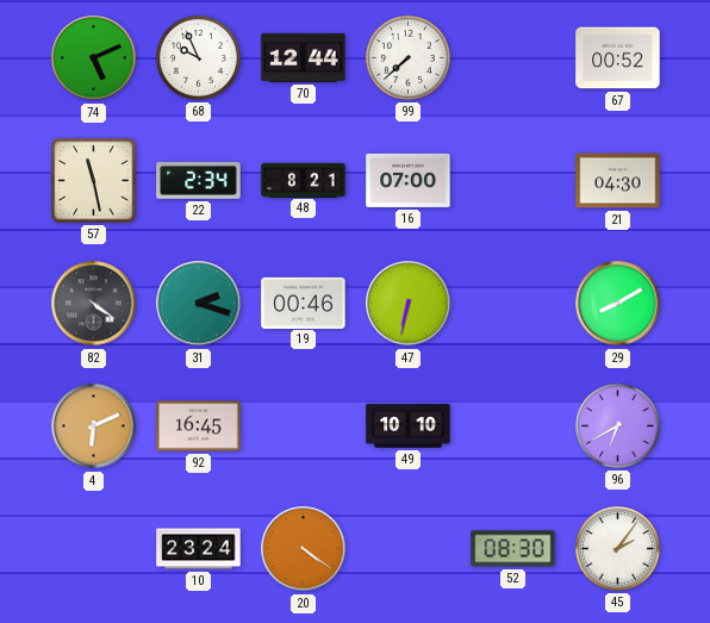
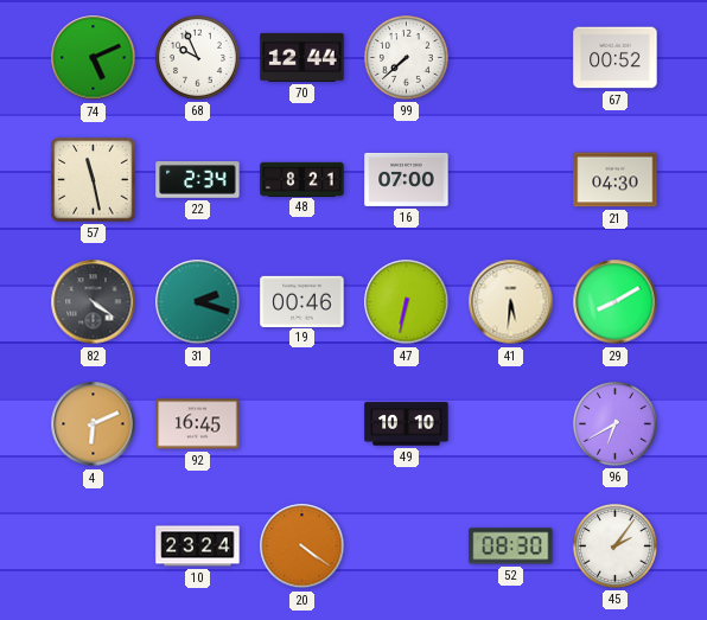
41: none -> 5:31 (511, 302)
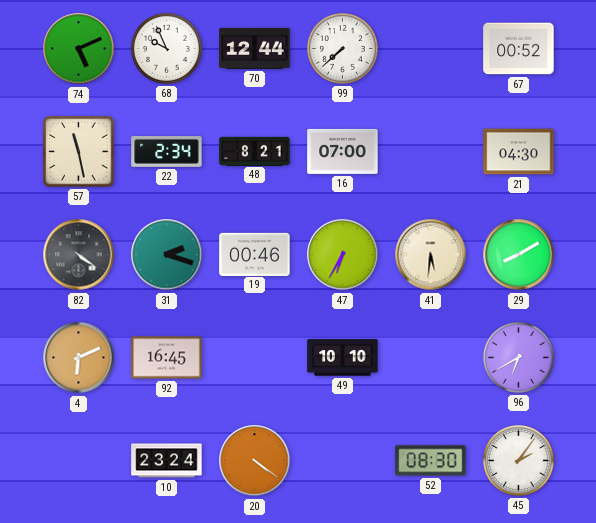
47: 6:32 -> 6:35 (343, 255)
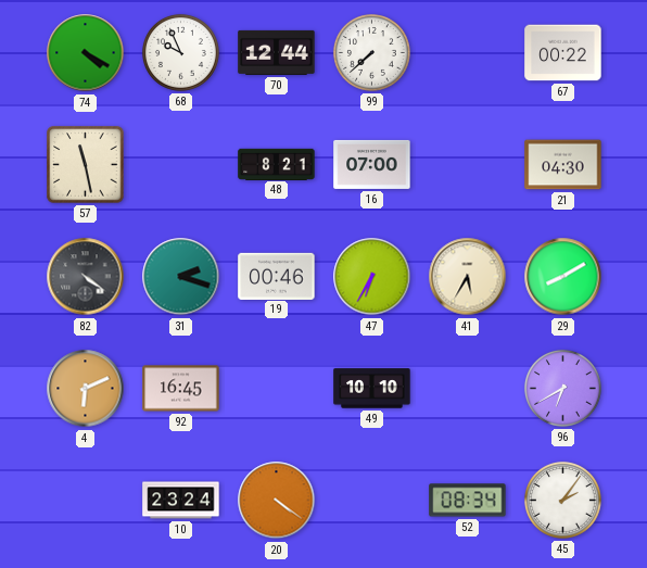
74: 5:11 -> 4:20 (86, 53)
67: 00:52 -> 00:22 (563, 53)
22: 2:34 -> none (167, 152)
41: 5:31 -> 5:35 (468, 277)
52: 08:30 -> 08:34 (468, 501)
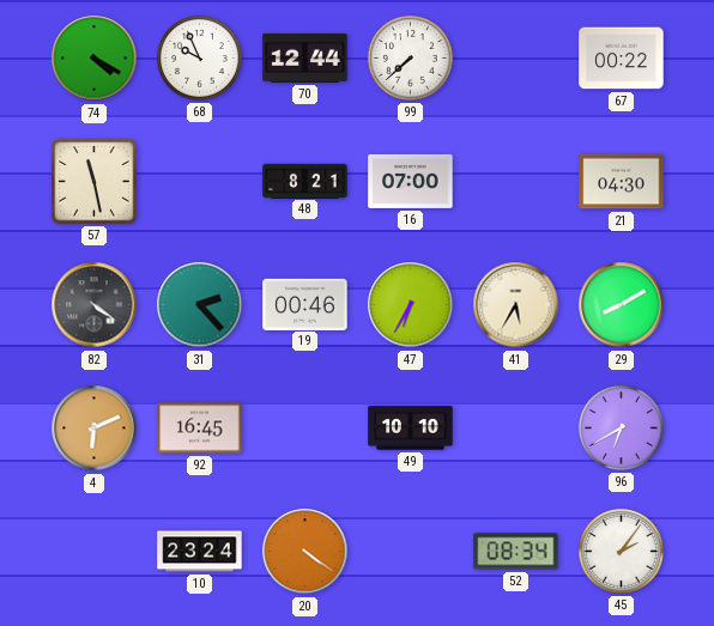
31: 2:18 -> 2:23 (200, 305)
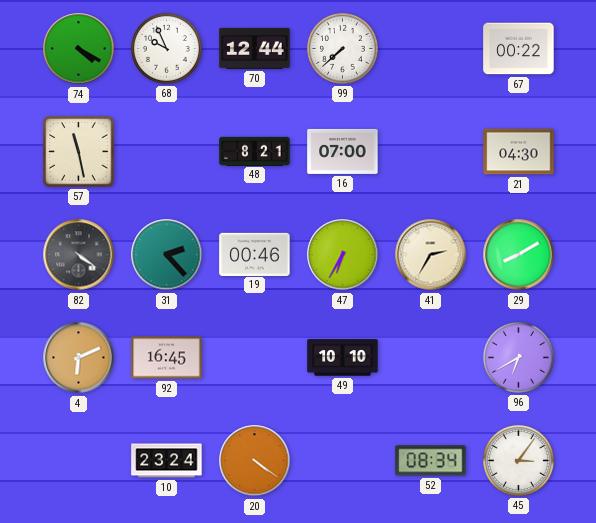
41: 5:35 -> 2:35 (431, 255)
45: 2:06 -> 3:06 (518, 460)
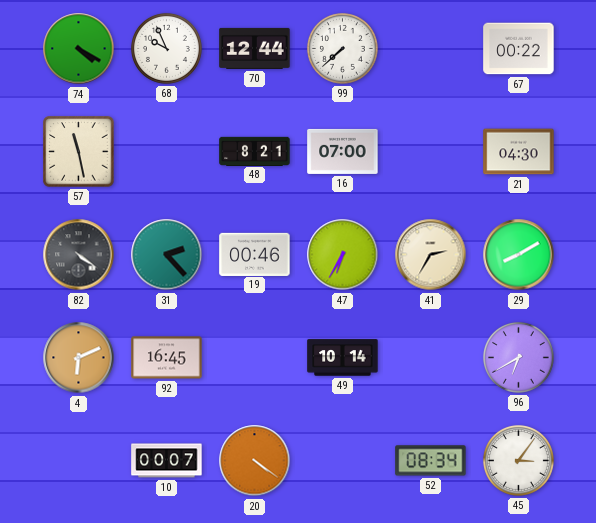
49: 10:10 -> 10:14 (343, 358)
10: 23:24 -> 00:07 (167, 461)
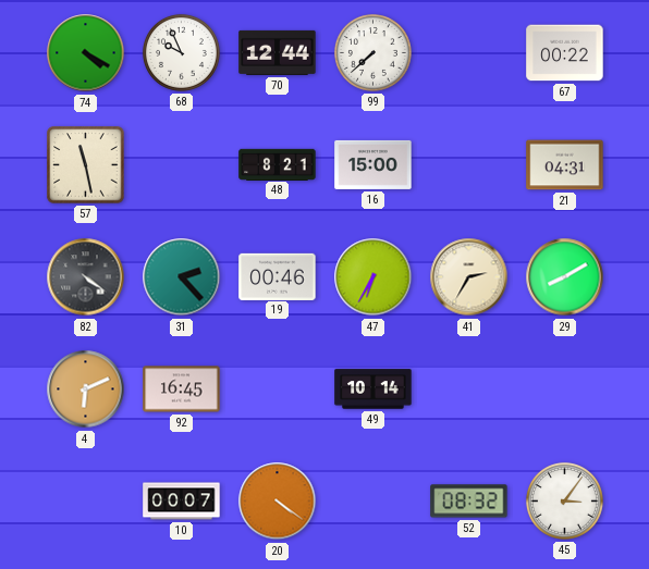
16: 07:00 -> 15:00 (374, 164)
21: 04:30 -> 04:31 (565, 165)
96: 6:40 -> none (518, 357)
52: 08:34 -> 08:32 (469, 502)
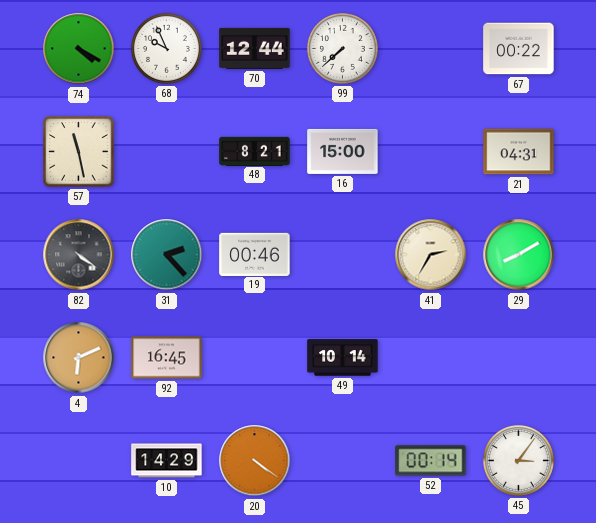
47: 6:35 -> none (374, 277)
10: 00:07 -> 14:29 (167, 461)
52: 08:32 -> 00:14 (431, 461)
